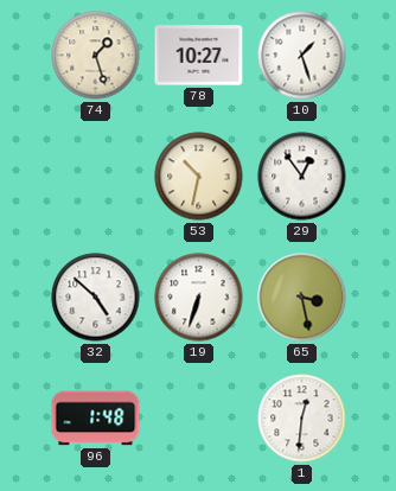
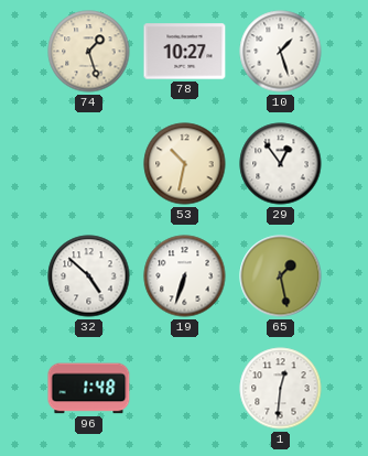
65: 3:28 -> 1:28 (281, 276)
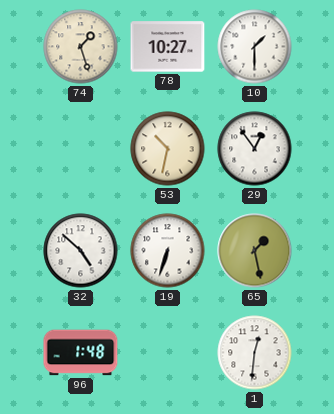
10: 1:27 -> 1:30 (255, 47)
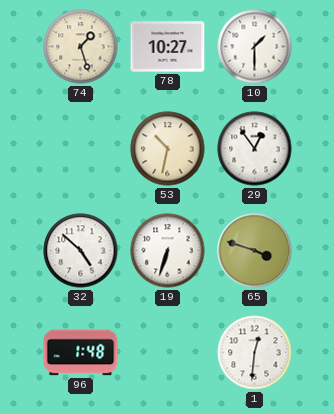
65: 1:28 -> 3:48 (255, 251)
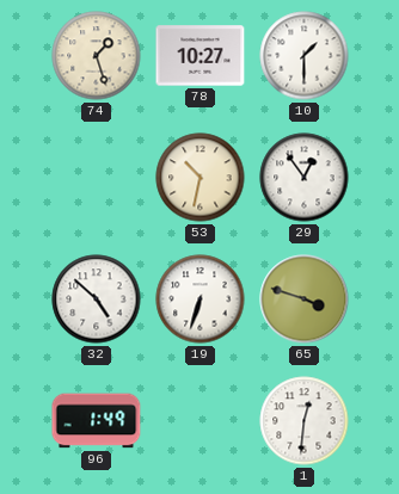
96: 1:48 -> 1:49 (97, 421)
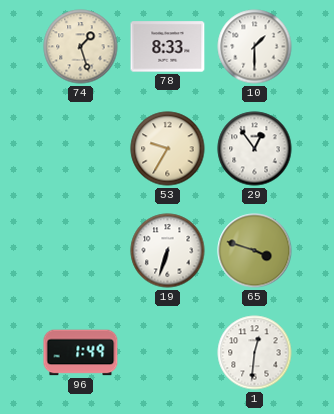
78: 10:27 -> 8:33 (168, 47)
53: 10:32 -> 9:35 (168, 149)
32: 4:52 -> none (97, 300)
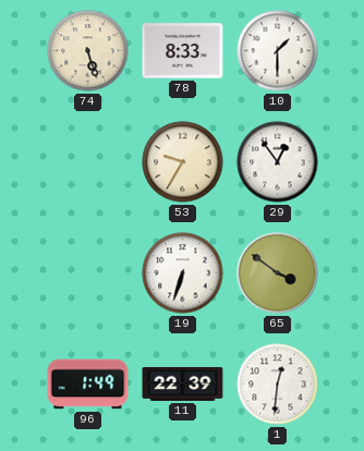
74: 1:27 -> 5:27 (88, 51)
65: 3:48 -> 3:51 (278, 273)
11: none -> 22:39 (183, 383)
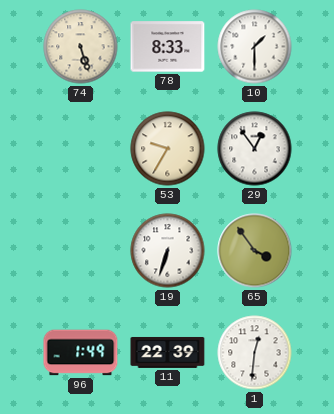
65: 3:51 -> 3:54 (255, 251)
